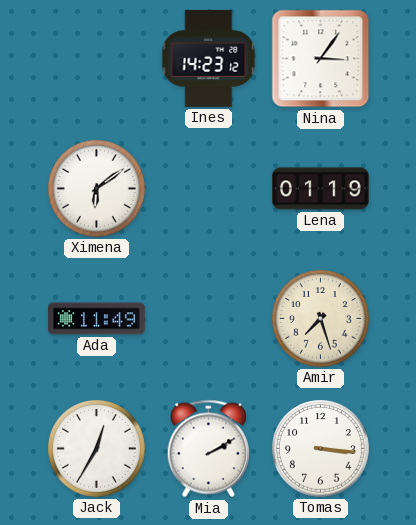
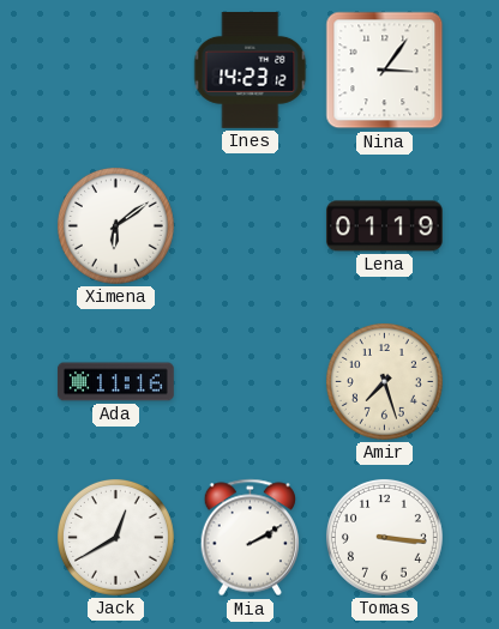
Ada: 11:49 -> 11:16 (115, 382)
Jack: 12:35 -> 12:40 (115, 537)
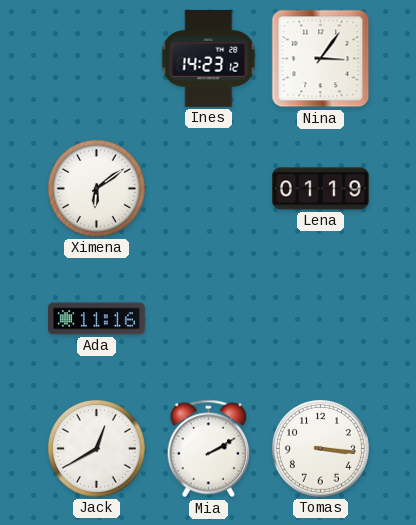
Amir: 7:27 -> none (384, 381)
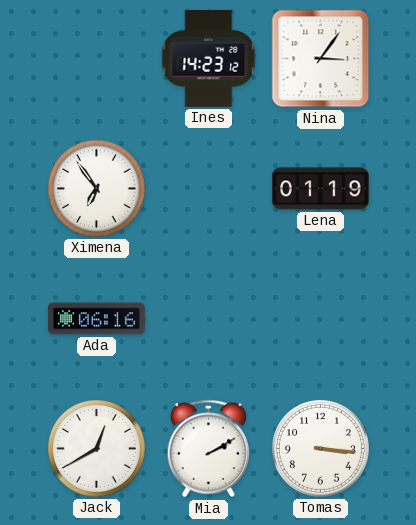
Ximena: 6:09 -> 6:54 (96, 188)
Ada: 11:16 -> 06:16 (96, 319)
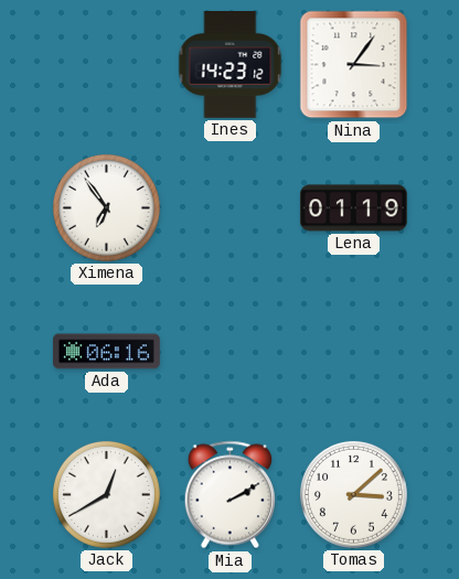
Tomas: 3:16 -> 3:08 (353, 494)
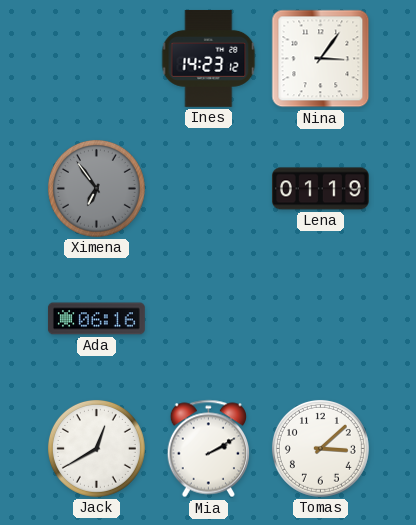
Ximena dial: white -> grey (96, 188)
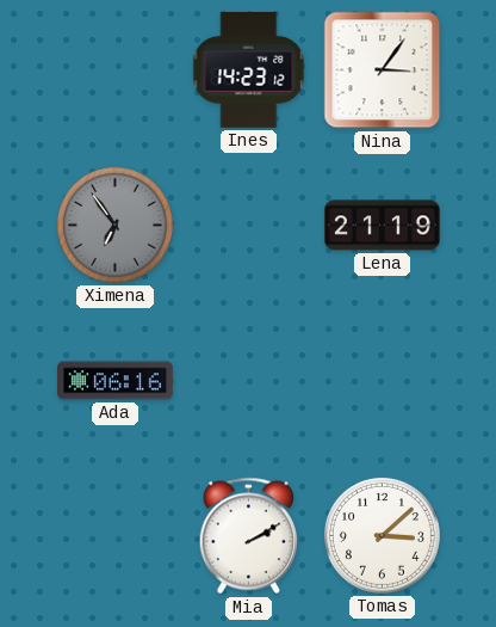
Lena: 01:19 -> 21:19 (382, 226)
Jack: 12:40 -> none (96, 448)
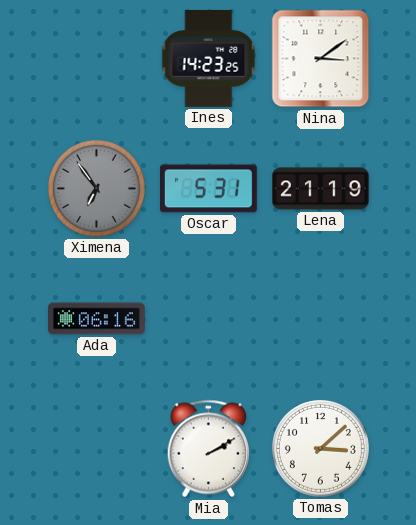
Ines: 14:23:12 -> 14:23:25 (209, 58)
Nina: 3:06 -> 3:09 (321, 59)
Oscar: none -> 5:31 (208, 189)
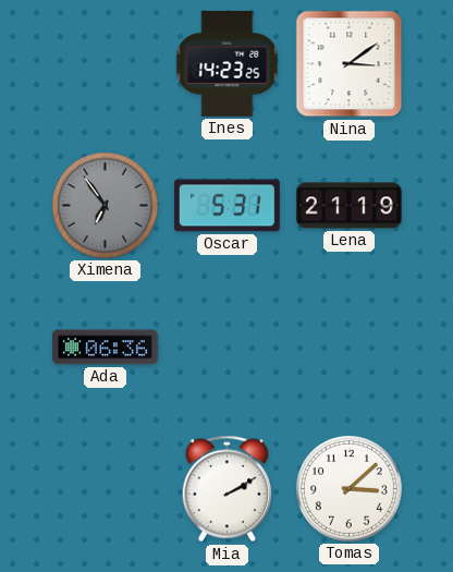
Ada: 06:16 -> 06:36 (105, 348)
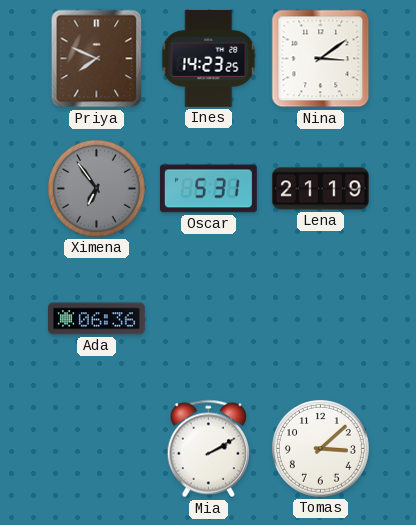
Priya: none -> 7:49 (97, 59)
